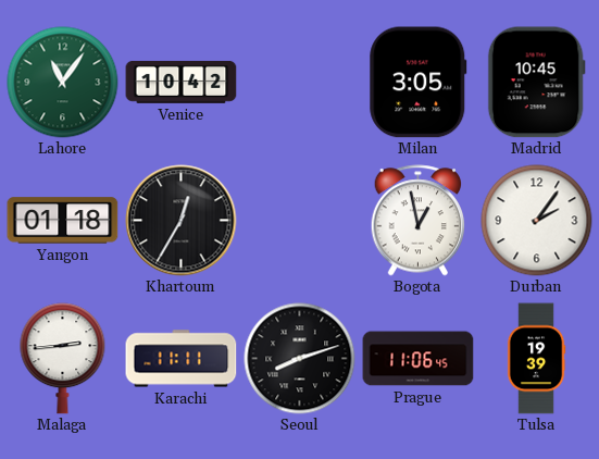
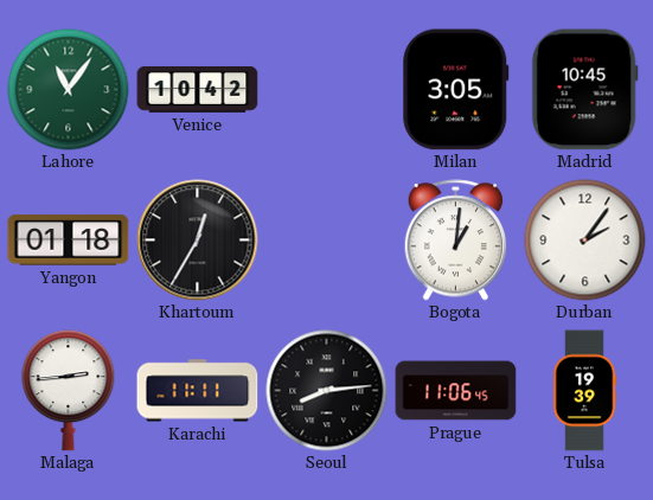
Bogota: 12:58 -> 1:01 (456, 241)
Seoul: 8:12 -> 8:14 (327, 391)
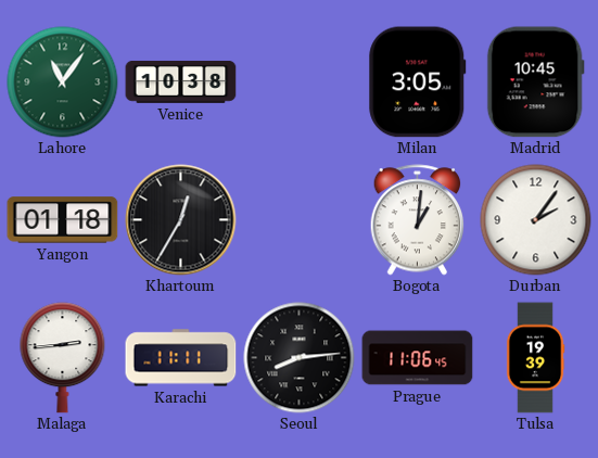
Venice: 10:42 -> 10:38 (181, 81)
